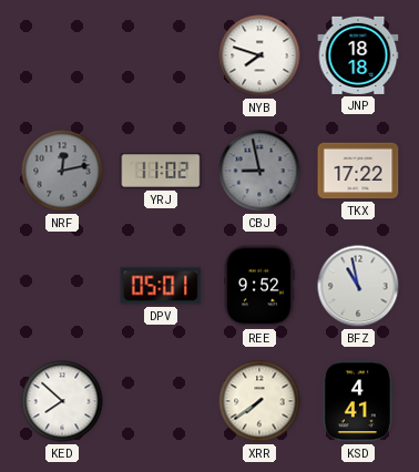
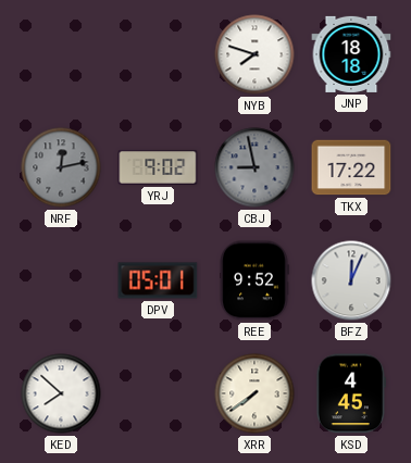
YRJ: 11:02 -> 9:02 (158, 167)
BFZ: 10:58 -> 12:04 (351, 280)
KSD: 4:41 -> 4:45 (351, 393)
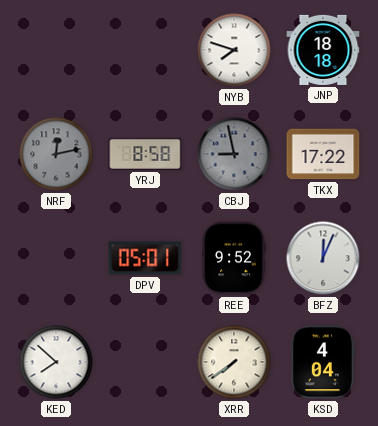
YRJ: 9:02 -> 8:58 (145, 154)
KSD: 4:45 -> 4:04 (323, 362)
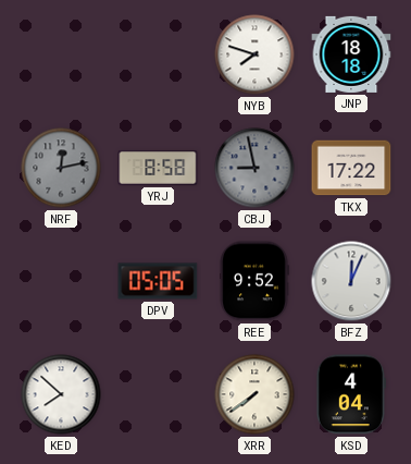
DPV: 05:01 -> 05:05 (158, 281)
